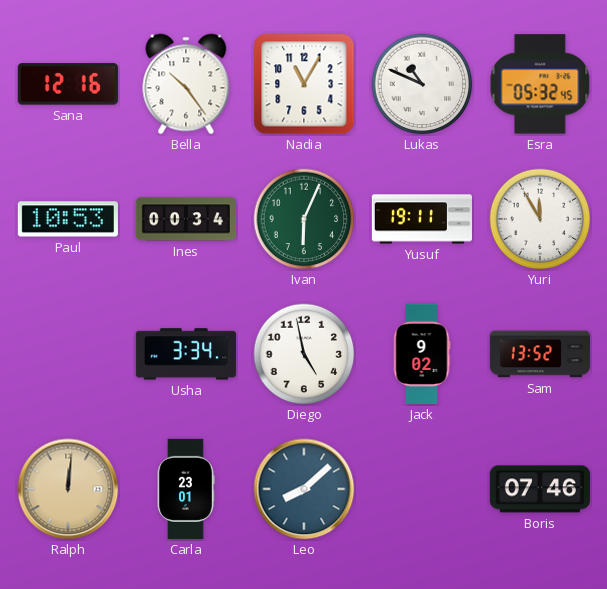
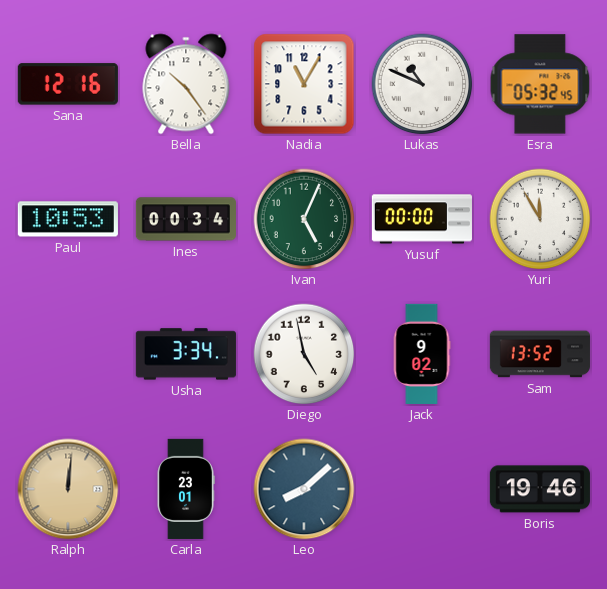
Ivan: 6:04 -> 5:04 (304, 219)
Yusuf: 19:11 -> 00:00 (422, 219)
Boris: 07:46 -> 19:46 (540, 489)
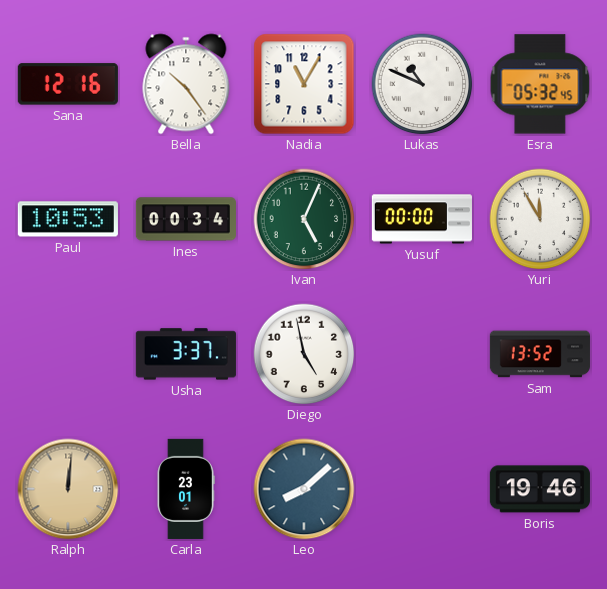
Usha: 3:34 -> 3:37 (186, 354)
Jack: 9:02 -> none (422, 354)
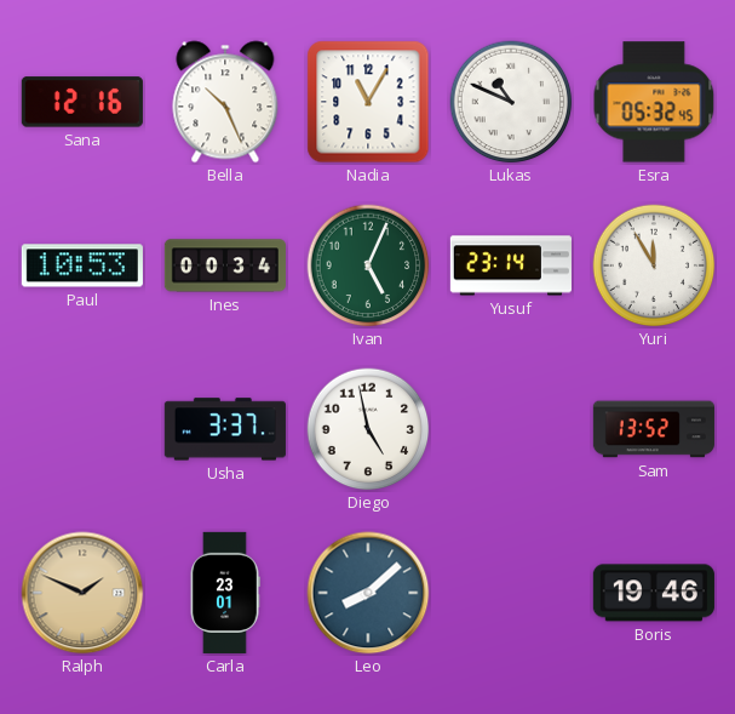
Bella: 10:24 -> 10:26 (225, 102)
Yusuf: 00:00 -> 23:14 (511, 265)
Ralph: 12:01 -> 1:49 (82, 593)
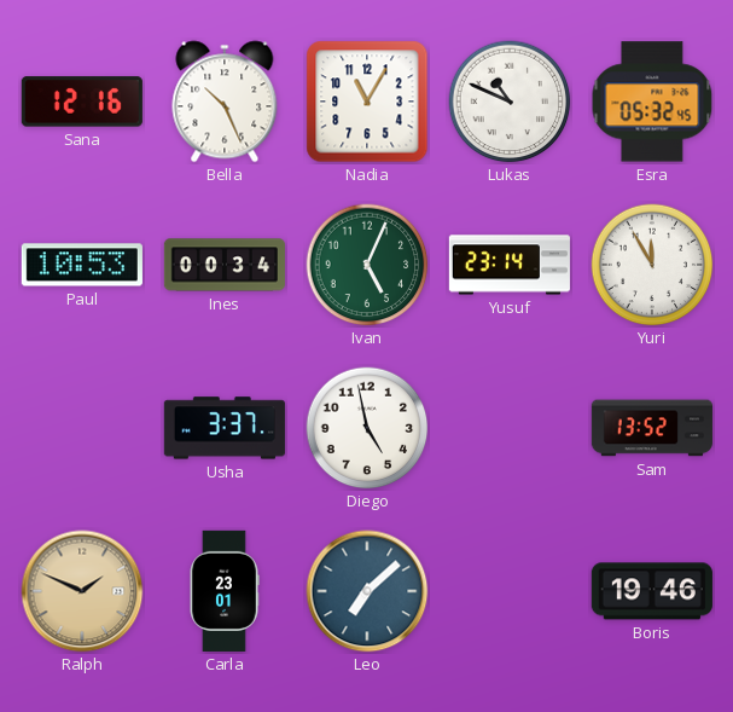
Leo: 8:08 -> 7:08 (367, 591)
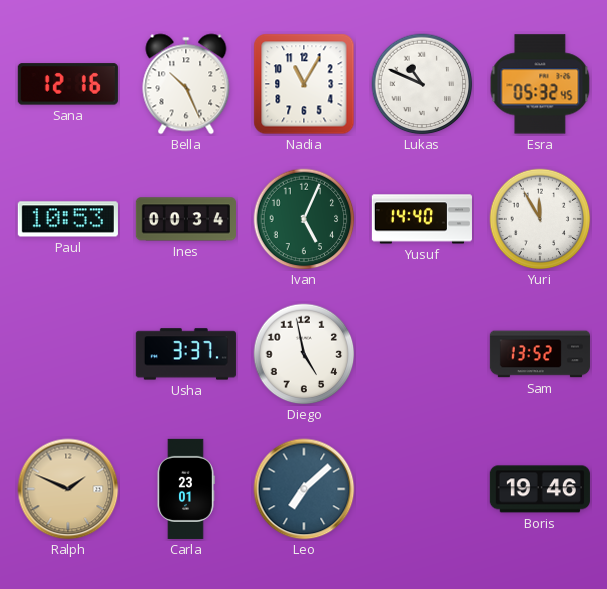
Yusuf: 23:14 -> 14:40 (422, 219)
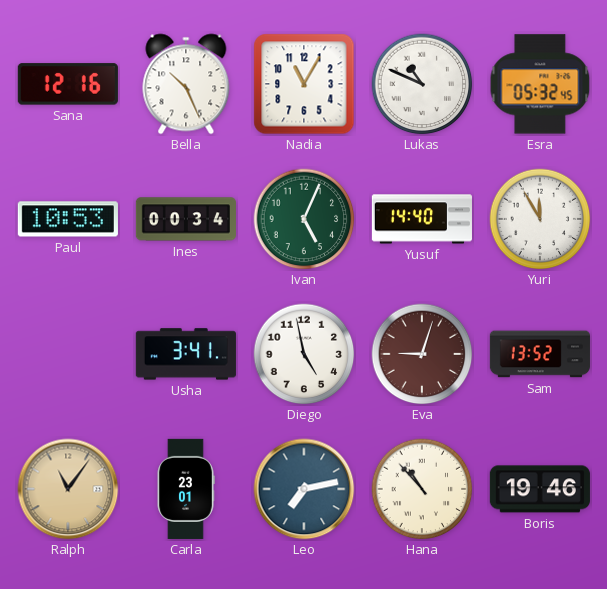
Usha: 3:37 -> 3:41 (186, 354)
Eva: none -> 9:03 (422, 354)
Ralph: 1:49 -> 11:06 (68, 489)
Leo: 7:08 -> 7:13 (304, 489)
Hana: none -> 10:53 (422, 489)
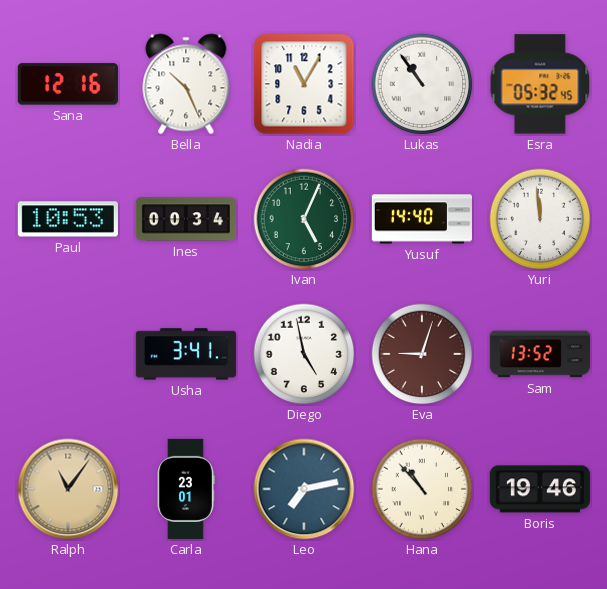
Lukas: 10:49 -> 10:54 (422, 84)
Yuri: 11:55 -> 11:59 (540, 219)
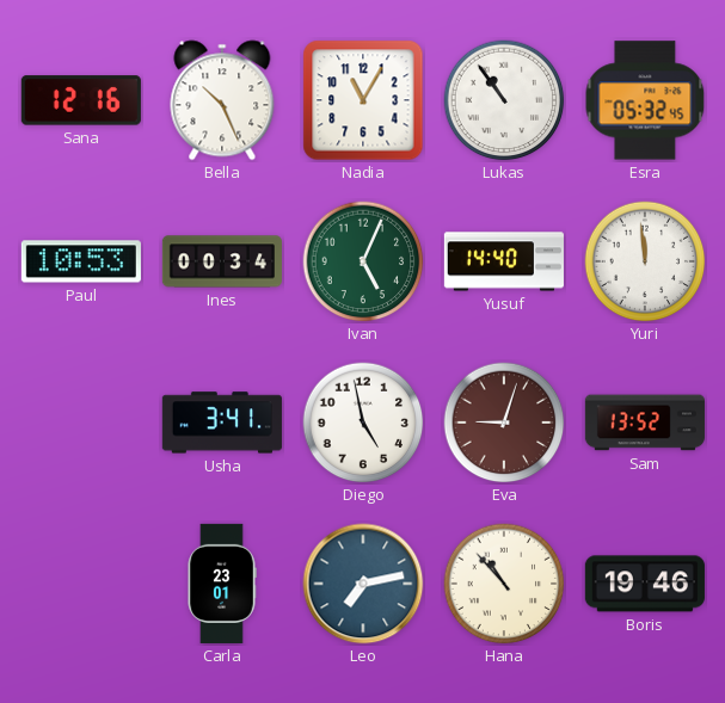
Ralph: 11:06 -> none (68, 489)
